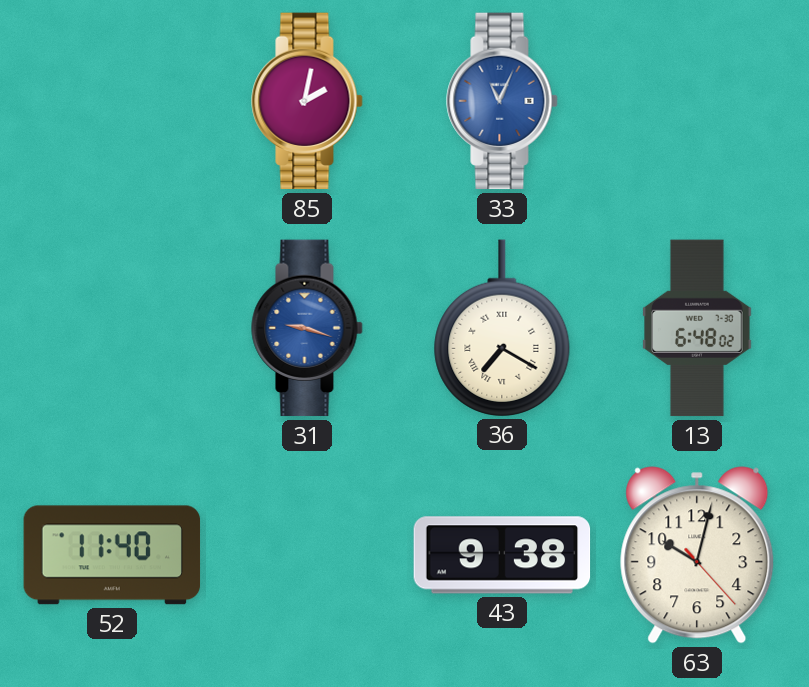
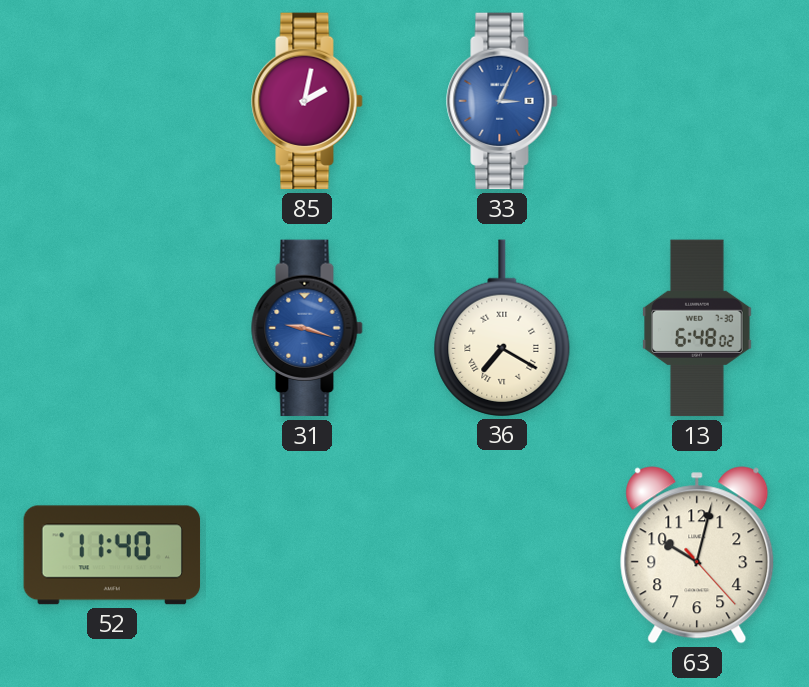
33: 11:04 -> 3:04 (502, 101)
43: 9:38 -> none (502, 555)
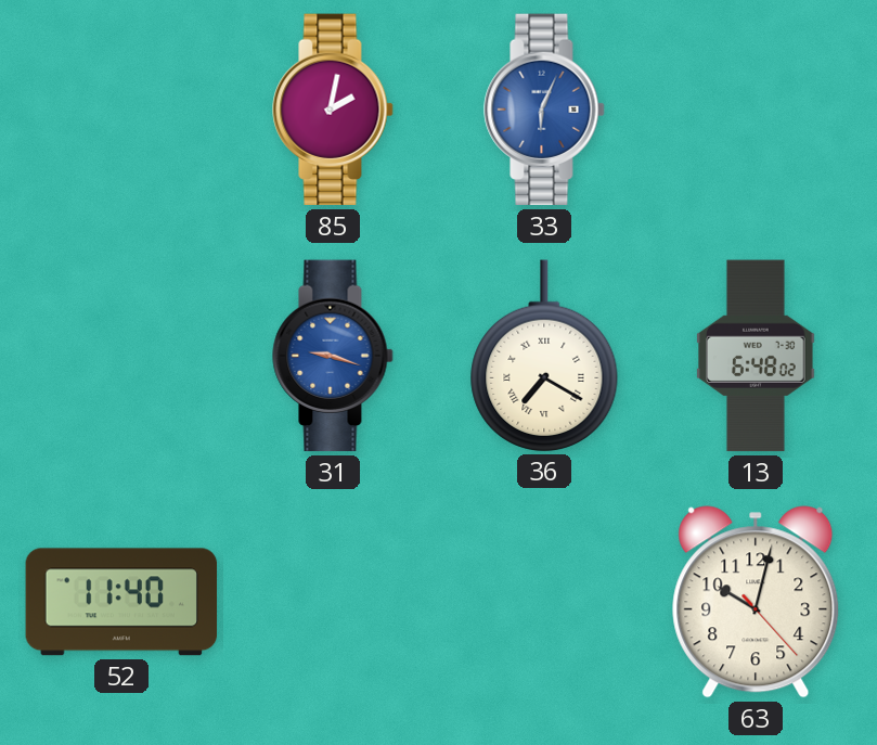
33: 3:04 -> 6:04 (544, 110)
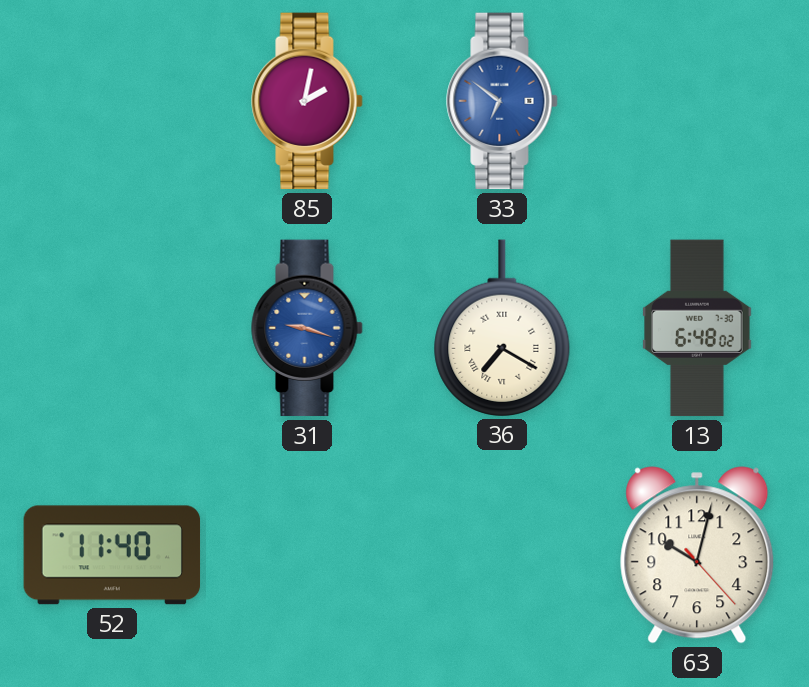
33: 6:04 -> 6:51 (502, 101)
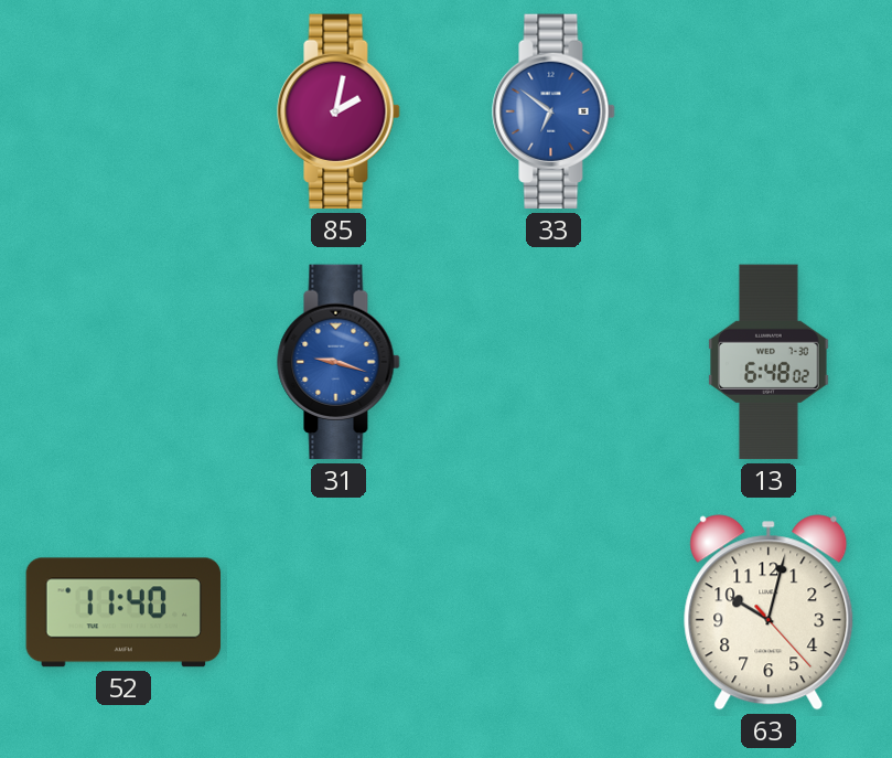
36: 7:20 -> none (502, 328)
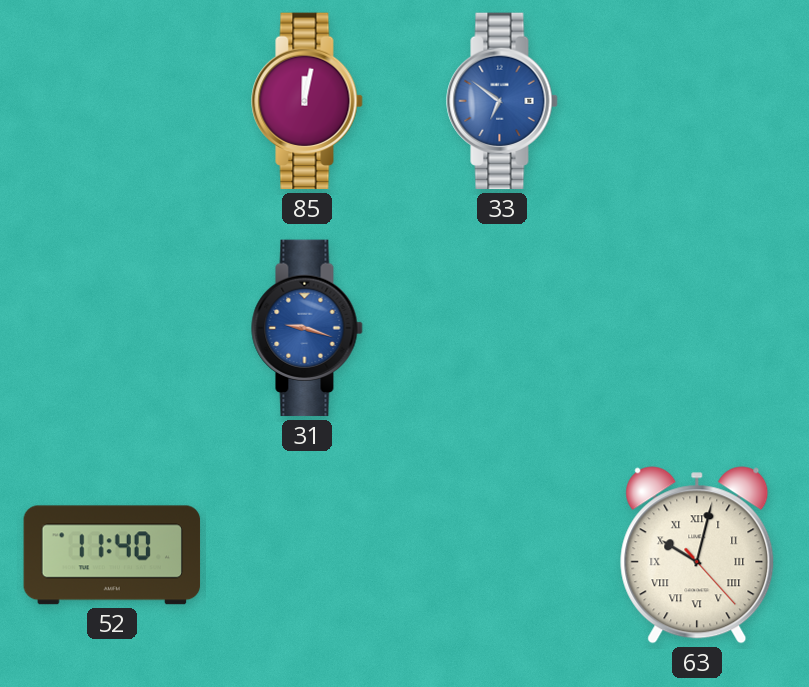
85: 2:02 -> 12:02 (307, 101)
13: 6:48 -> none (769, 362)
63 numerals: Arabic -> Roman (697, 555)
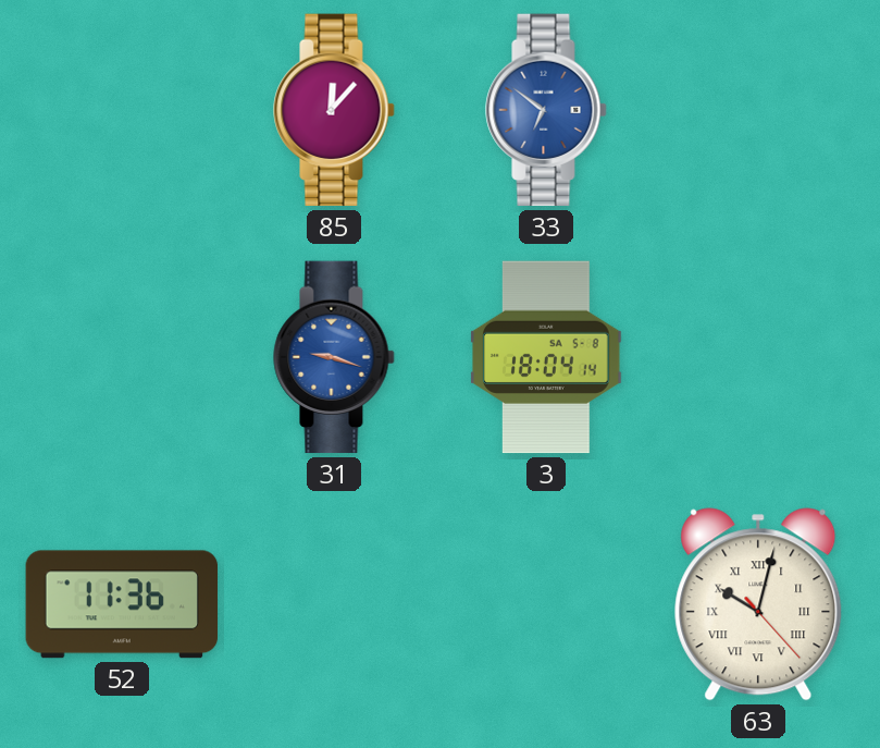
85: 12:02 -> 12:07 (334, 110)
3: none -> 18:04 (546, 357)
52: 11:40 -> 11:36 (122, 604)
